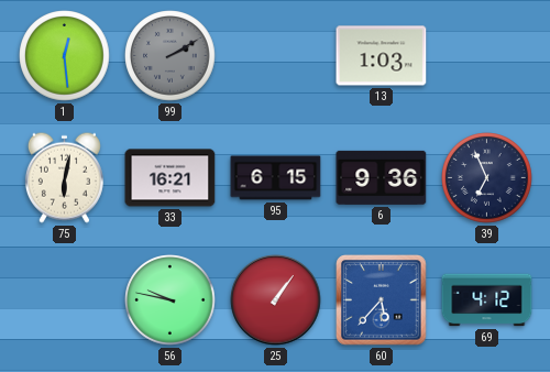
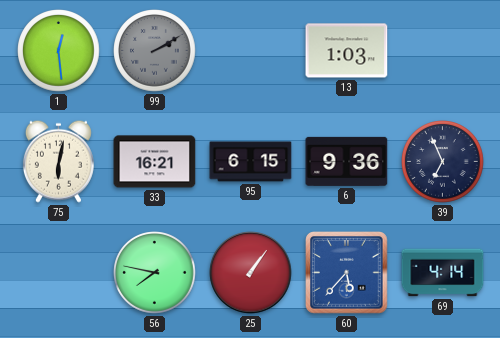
56: 9:47 -> 7:47 (155, 273)
69: 4:12 -> 4:14 (443, 273)
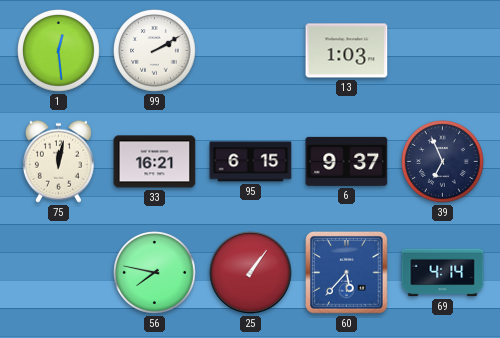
99 dial: grey -> white (155, 51)
75: 6:02 -> 12:02 (58, 161)
6: 9:36 -> 9:37 (347, 161)
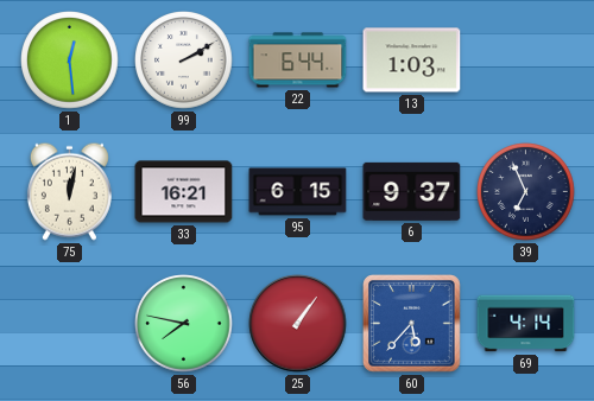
22: none -> 6:44 (298, 61)
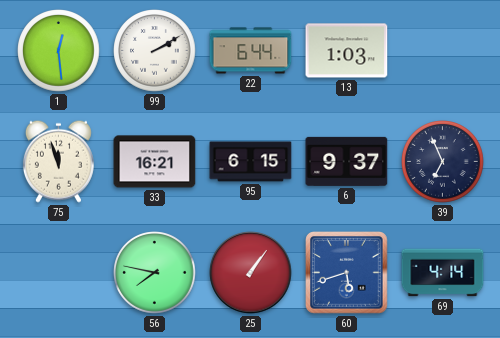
75: 12:02 -> 11:57 (58, 161)
60: 5:37 -> 5:42 (347, 273)
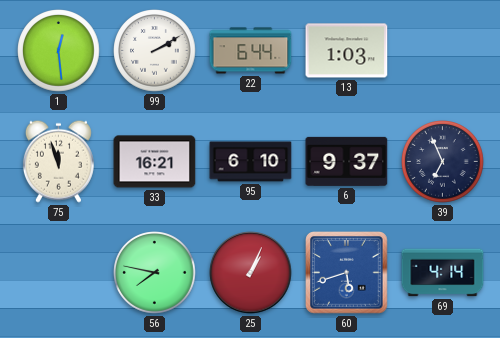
95: 6:15 -> 6:10 (251, 162)
25: 1:06 -> 1:04 (251, 273)
